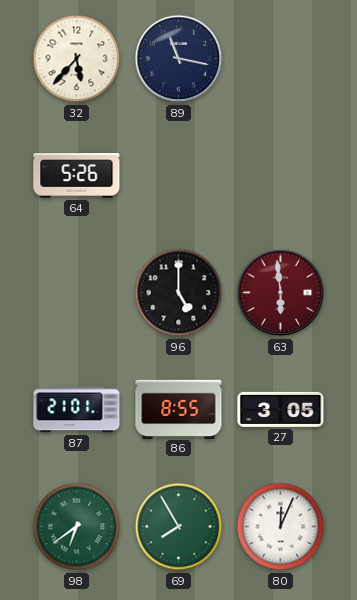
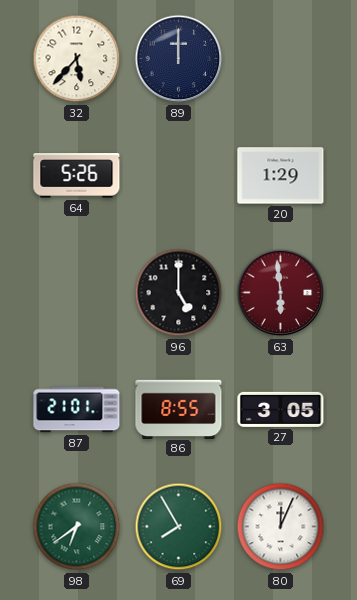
89: 11:17 -> 12:00 (179, 59)
20: none -> 1:29 (281, 176)
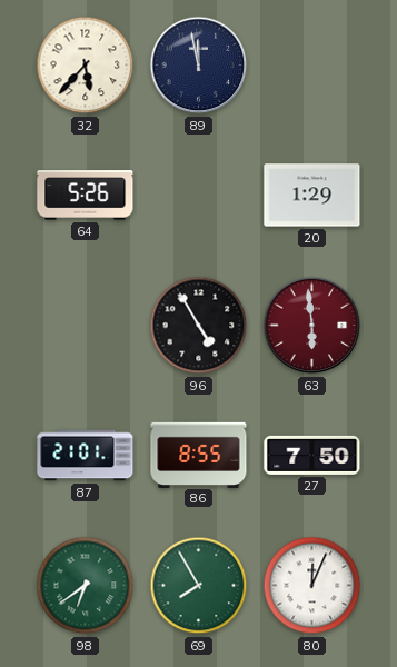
89: 12:00 -> 11:58 (199, 66)
96: 5:00 -> 4:55 (199, 326)
27: 3:05 -> 7:50 (312, 455)
